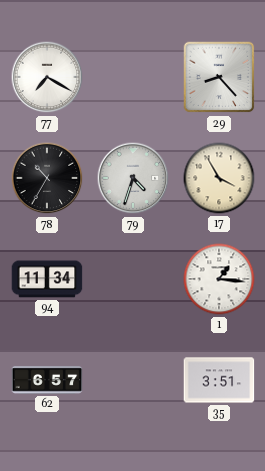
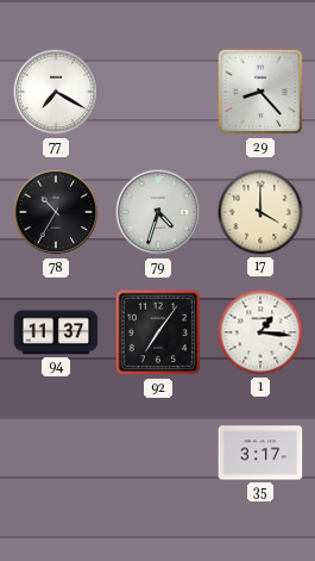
17: 3:55 -> 4:00 (260, 212)
94: 11:34 -> 11:37 (56, 332)
92: none -> 7:06 (158, 332)
62: 6:57 -> none (47, 380)
35: 3:51 -> 3:17 (260, 453)
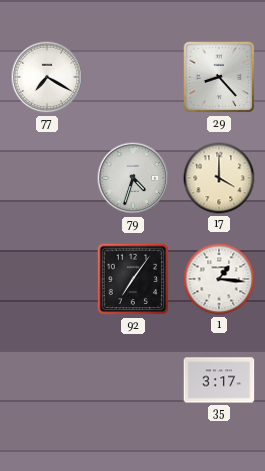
78: 10:35 -> none (56, 212)
94: 11:37 -> none (56, 332)
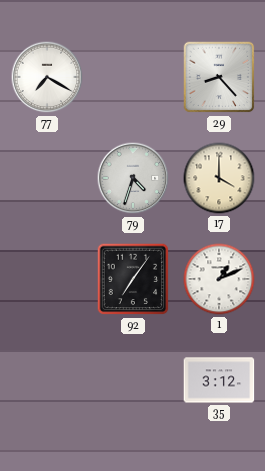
1: 1:16 -> 1:11 (219, 279)
35: 3:17 -> 3:12 (219, 380)
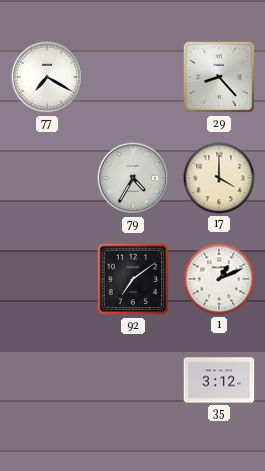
79: 4:33 -> 4:35 (133, 178)
92: 7:06 -> 7:09 (133, 279)
